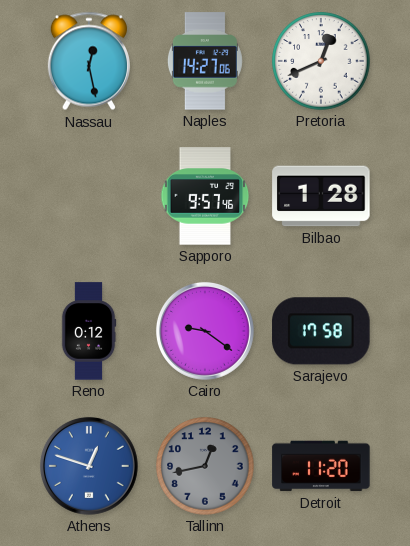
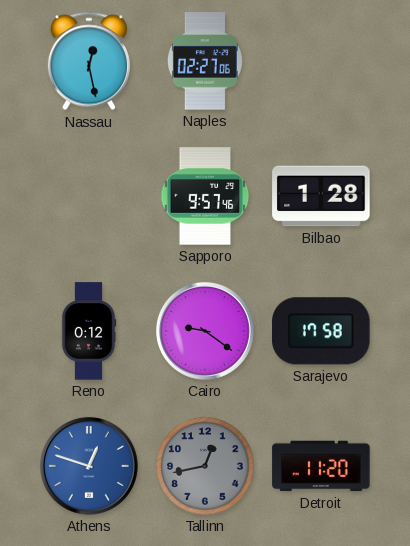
Naples: 14:27 -> 02:27 (205, 61)
Pretoria: 12:41 -> none (321, 61)
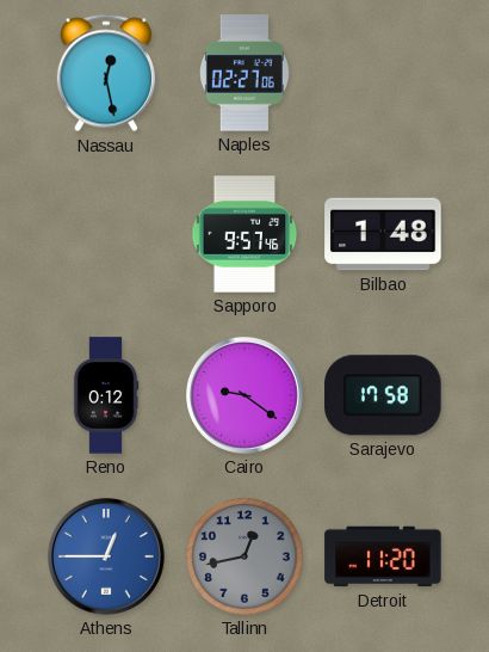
Bilbao: 1:28 -> 1:48 (383, 234)
Athens: 12:48 -> 12:45 (106, 556)
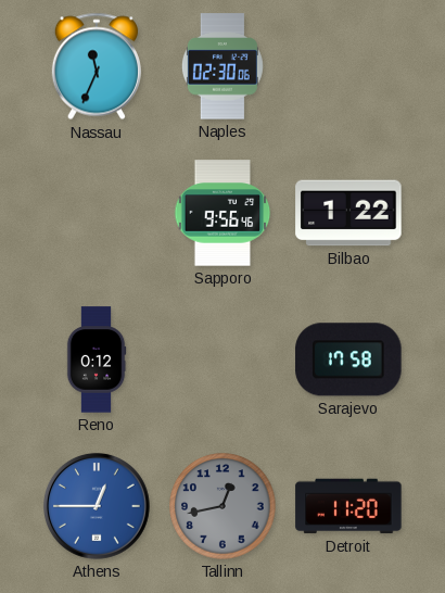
Nassau: 12:28 -> 11:34 (97, 66)
Naples: 02:27 -> 02:30 (223, 66)
Sapporo: 9:57 -> 9:56 (223, 213)
Bilbao: 1:48 -> 1:22 (348, 213)
Cairo: 9:21 -> none (244, 395)
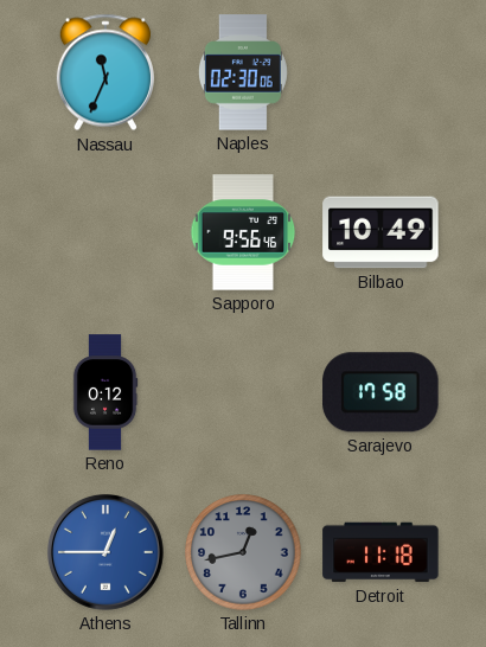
Bilbao: 1:22 -> 10:49 (381, 232)
Detroit: 11:20 -> 11:18 (381, 552)
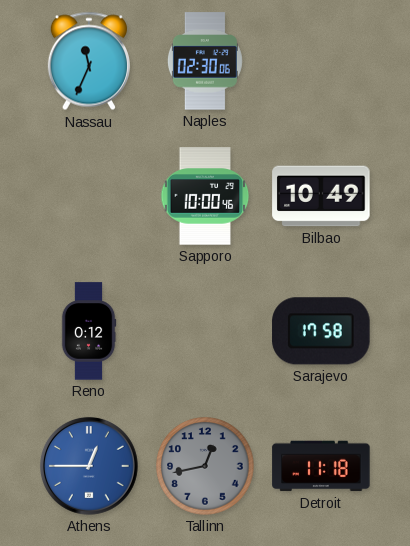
Sapporo: 9:56 -> 10:00 (205, 196)
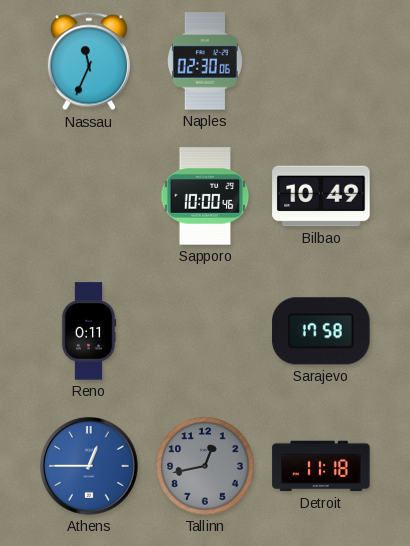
Reno: 0:12 -> 0:11 (89, 331)
